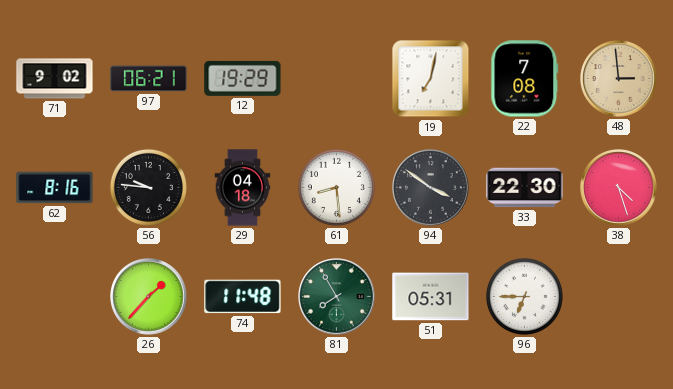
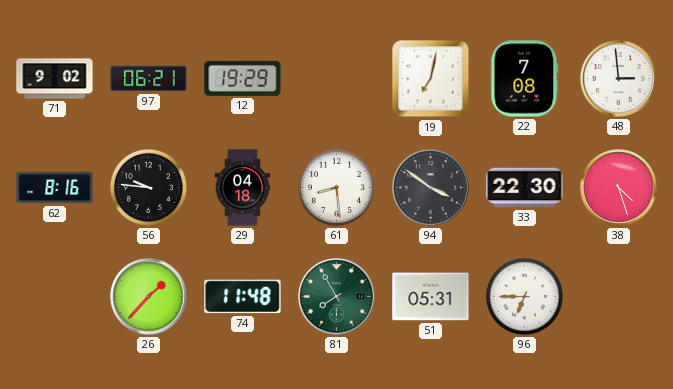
48 dial: champagne -> white (619, 79)
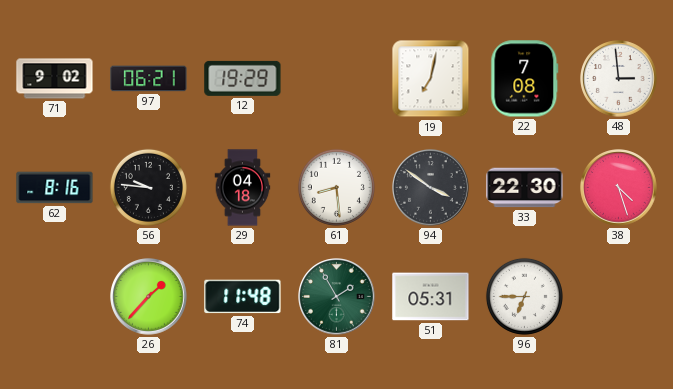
81: 7:55 -> 1:55 (337, 297)
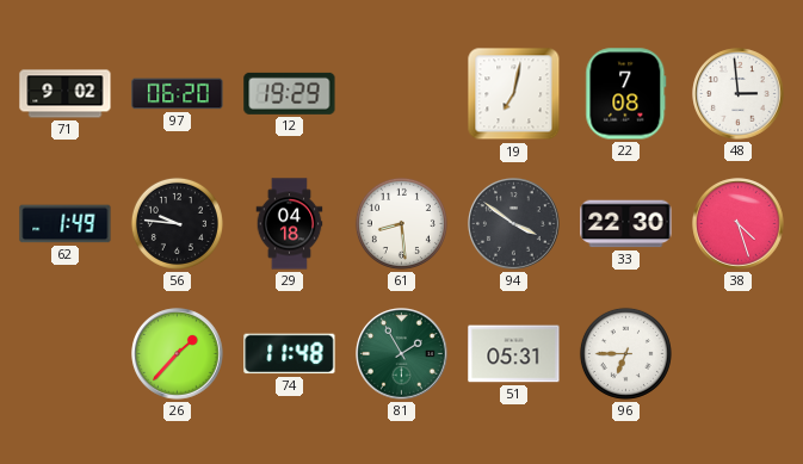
97: 06:21 -> 06:20 (178, 94)
62: 8:16 -> 1:49 (66, 224)
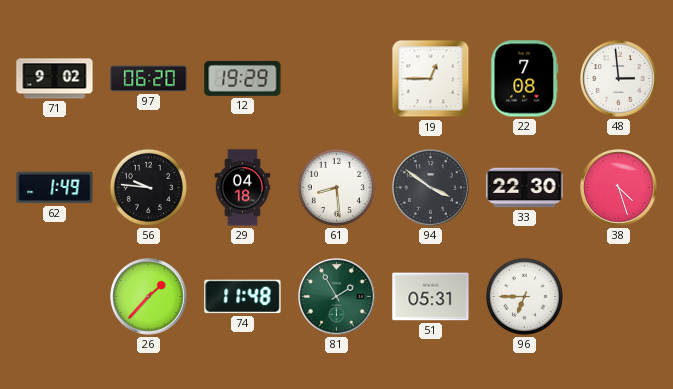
19: 7:02 -> 12:45 (431, 79)
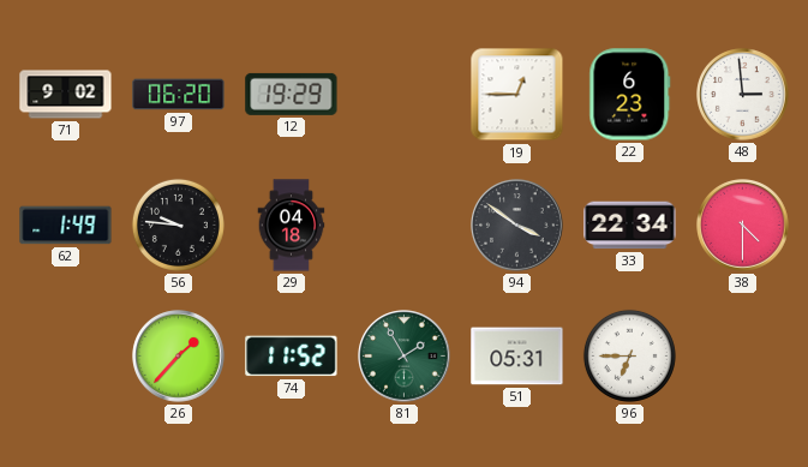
22: 7:08 -> 6:23 (630, 95)
61: 8:29 -> none (336, 187)
33: 22:30 -> 22:34 (630, 226)
38: 4:27 -> 4:30 (743, 226)
74: 11:48 -> 11:52 (292, 357)
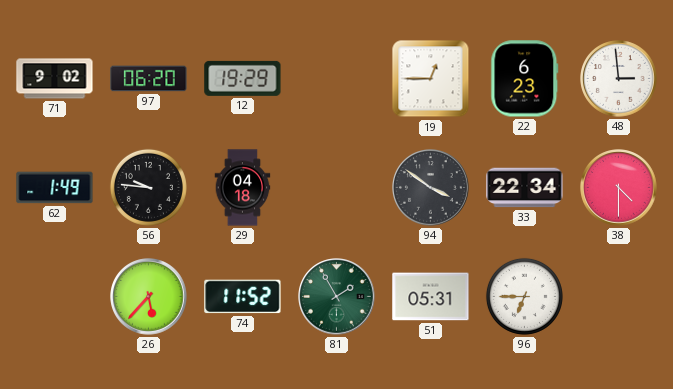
26: 1:37 -> 5:37 (149, 297)
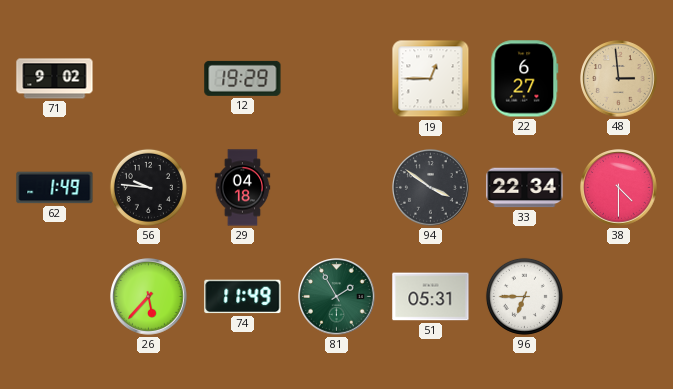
97: 06:20 -> none (149, 79)
22: 6:23 -> 6:27 (525, 79)
48 dial: white -> champagne (619, 79)
74: 11:52 -> 11:49 (243, 297)
